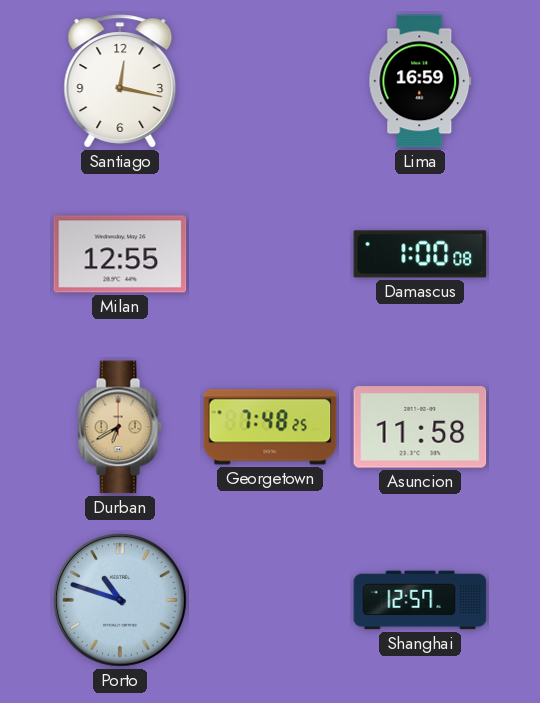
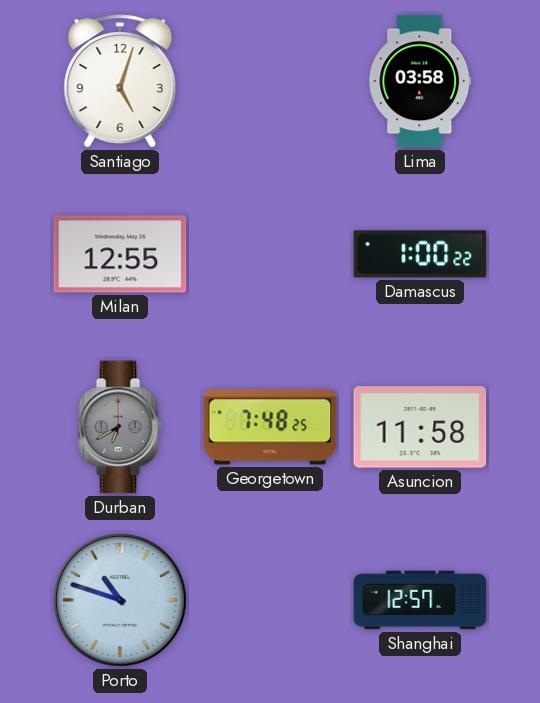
Santiago: 12:17 -> 5:03 (120, 81)
Lima: 16:59 -> 03:58 (420, 81)
Damascus: 1:00:08 -> 1:00:22 (420, 254)
Durban dial: champagne -> grey (120, 427)
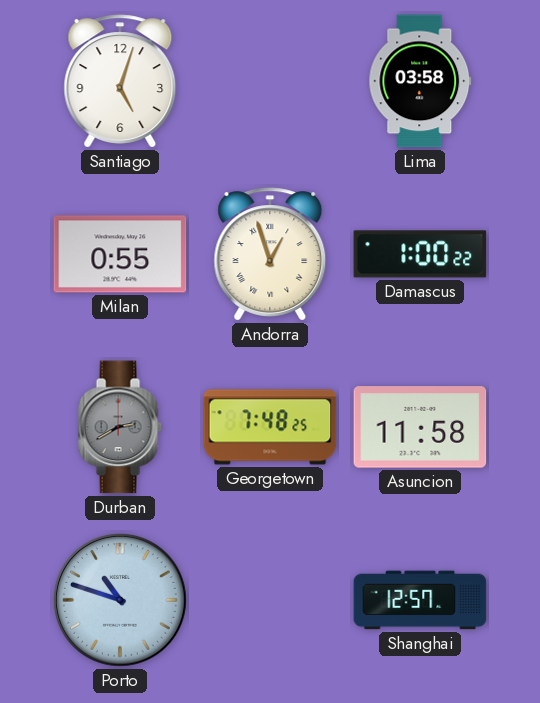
Milan: 12:55 -> 0:55 (120, 254)
Andorra: none -> 12:57 (270, 254)
Durban: 6:40 -> 2:40 (120, 427)
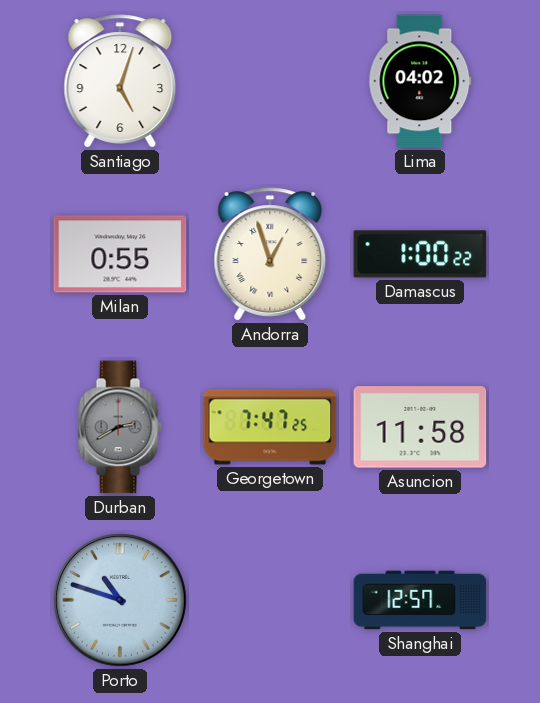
Lima: 03:58 -> 04:02 (420, 81)
Georgetown: 7:48 -> 7:47 (270, 427)
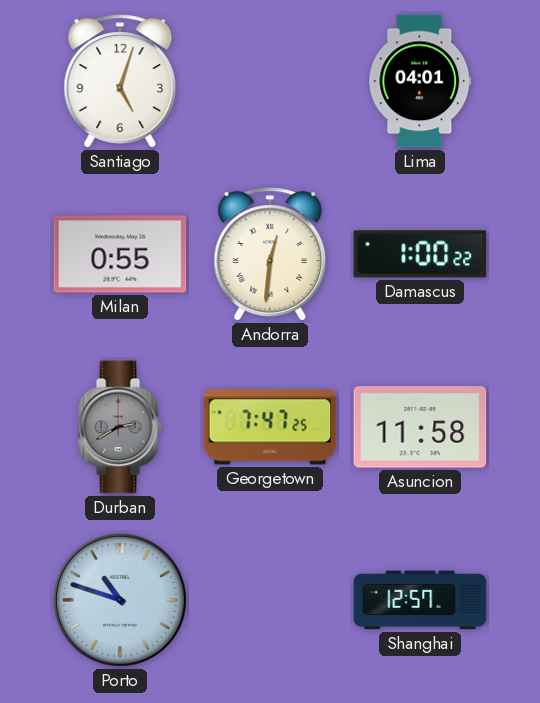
Lima: 04:02 -> 04:01 (420, 81)
Andorra: 12:57 -> 12:31 (270, 254)
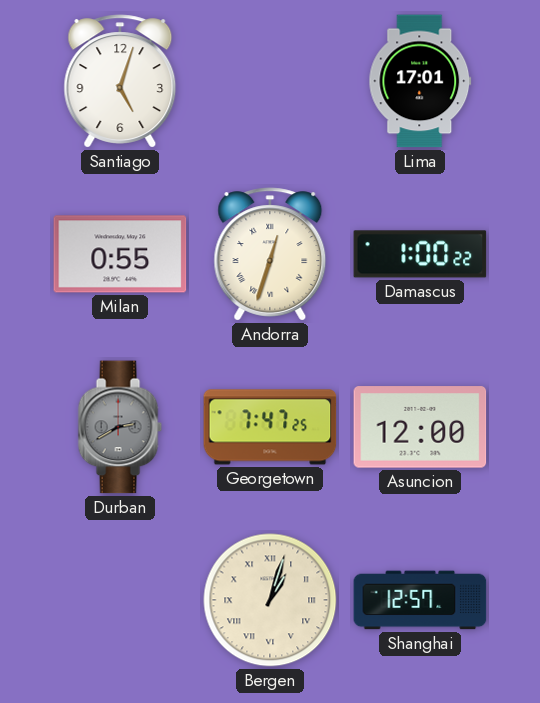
Lima: 04:01 -> 17:01 (420, 81)
Andorra: 12:31 -> 12:33 (270, 254)
Asuncion: 11:58 -> 12:00 (420, 427)
Porto: 10:48 -> none (120, 600)
Bergen: none -> 1:03 (270, 600)
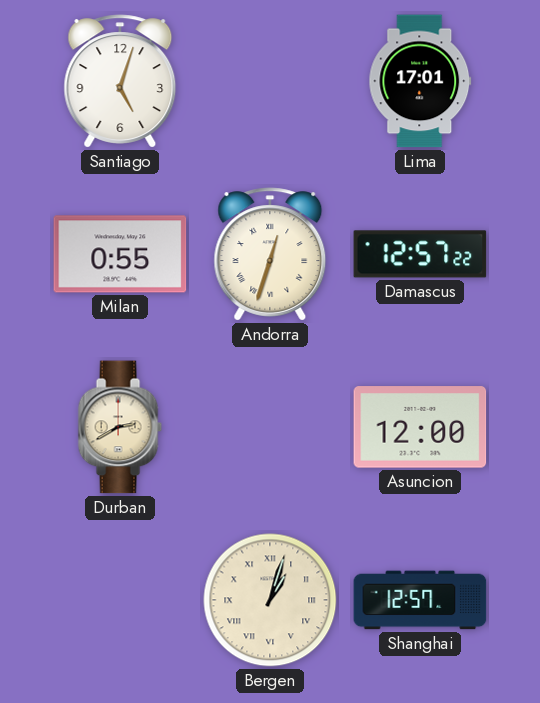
Damascus: 1:00 -> 12:57 (420, 254)
Durban dial: grey -> cream (120, 427)
Georgetown: 7:47 -> none (270, 427)
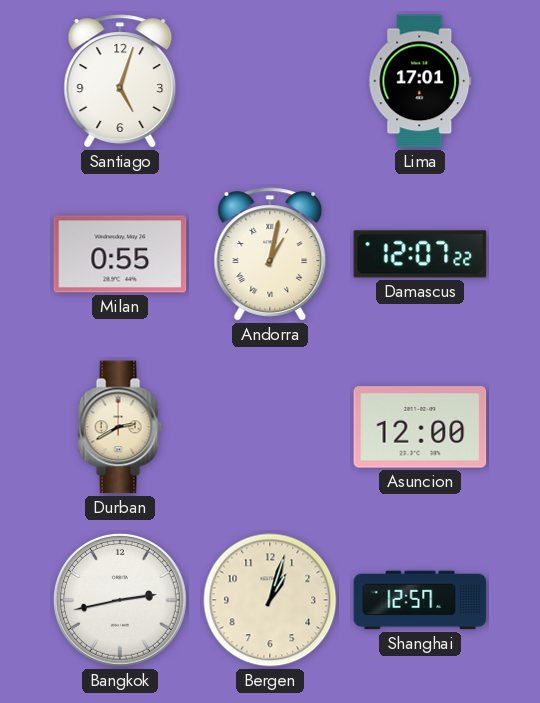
Andorra: 12:33 -> 1:02 (270, 254)
Damascus: 12:57 -> 12:07 (420, 254)
Bangkok: none -> 2:43 (120, 600)
Bergen numerals: Roman -> Arabic (270, 600)
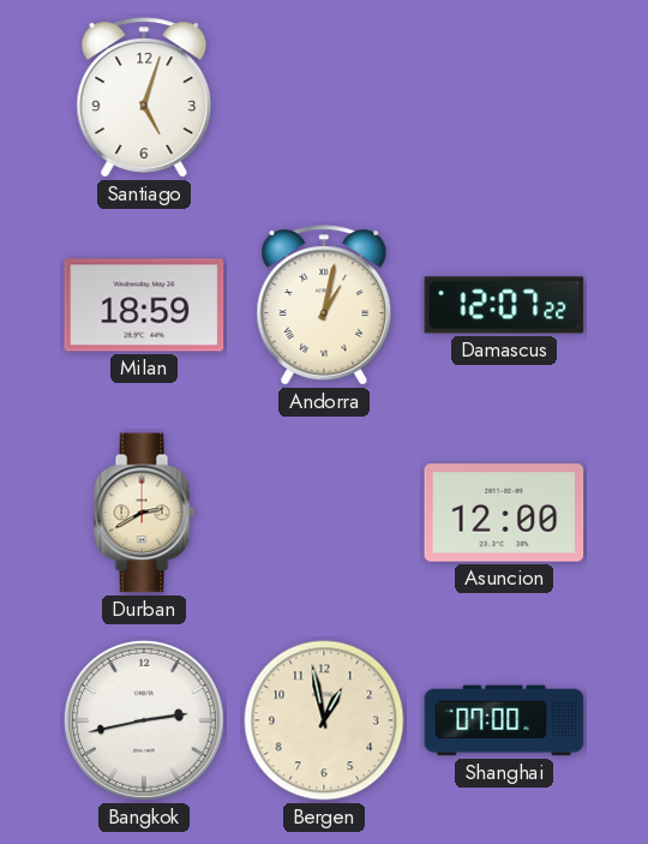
Lima: 17:01 -> none (420, 81)
Milan: 0:55 -> 18:59 (144, 305)
Bergen: 1:03 -> 12:58 (324, 720)
Shanghai: 12:57 -> 07:00 (504, 720)
